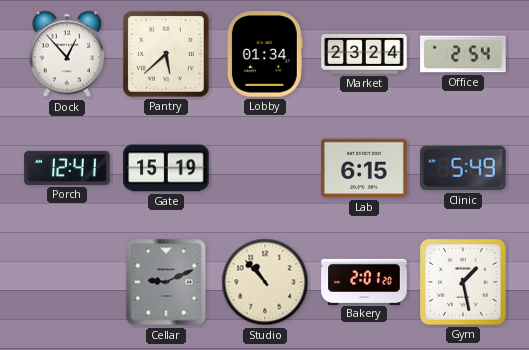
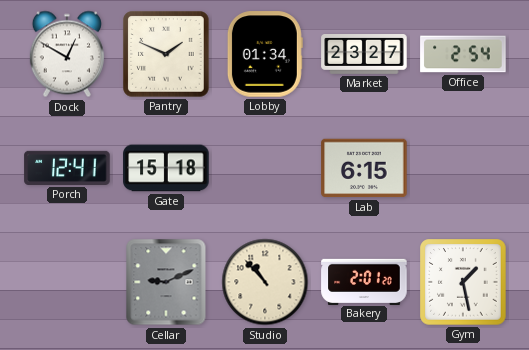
Dock: 12:53 -> 12:50 (67, 54)
Pantry: 5:38 -> 1:49 (166, 54)
Market: 23:24 -> 23:27 (364, 55)
Gate: 15:19 -> 15:18 (166, 168)
Clinic: 5:49 -> none (463, 168)
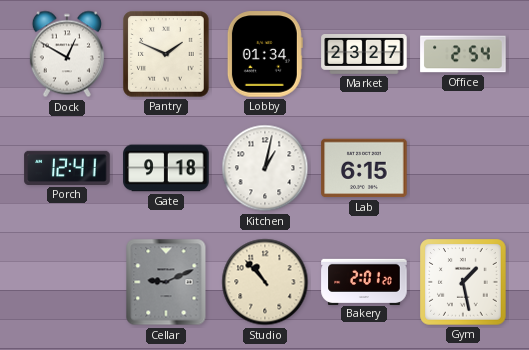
Gate: 15:18 -> 9:18 (166, 168)
Kitchen: none -> 1:02 (265, 168)
